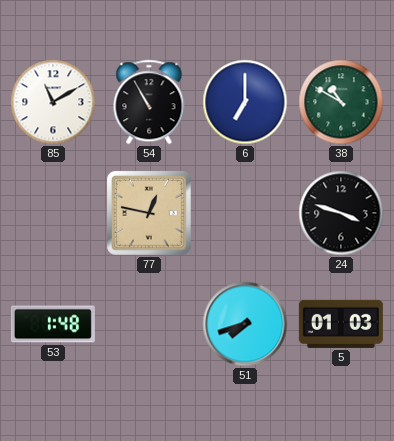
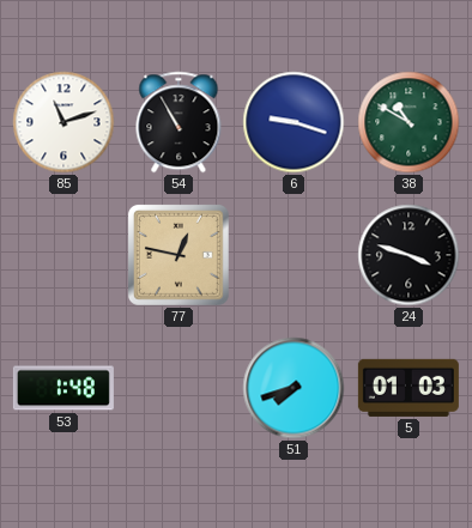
85: 11:10 -> 11:12 (63, 122)
6: 7:00 -> 9:18 (294, 122)
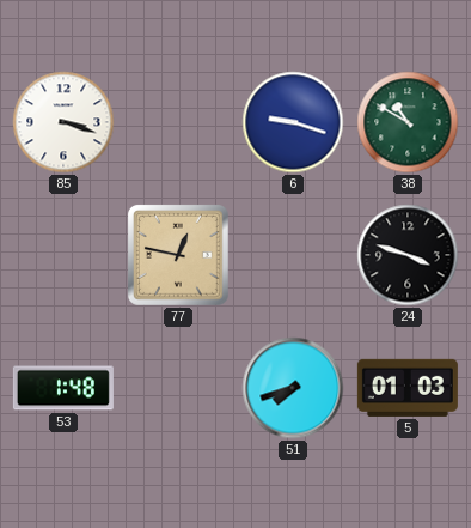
85: 11:12 -> 3:18 (63, 122)
54: 10:55 -> none (178, 122)
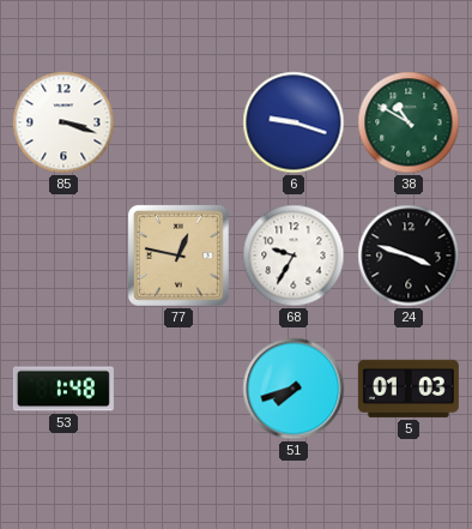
68: none -> 9:35 (294, 256)
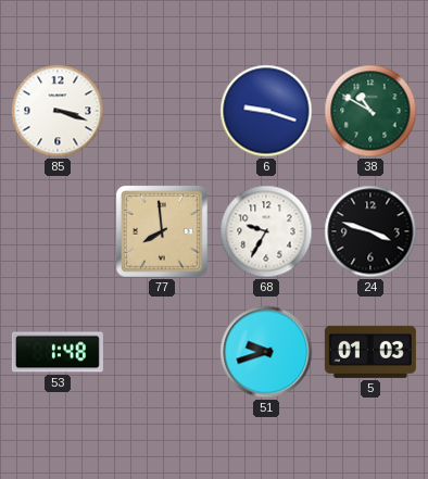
77: 12:47 -> 7:59 (162, 231)
51: 7:42 -> 9:42 (266, 352)
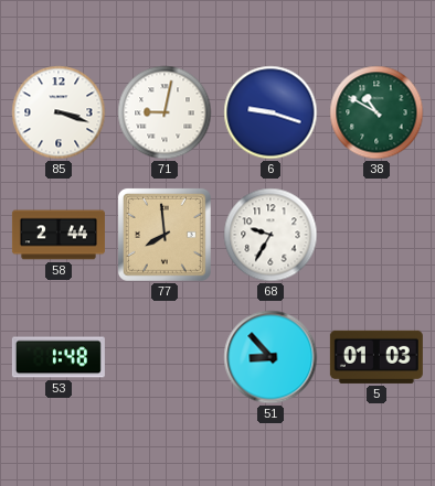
71: none -> 9:02 (165, 112)
58: none -> 2:44 (59, 235)
24: 3:48 -> none (370, 231)
51: 9:42 -> 8:53 (270, 357)
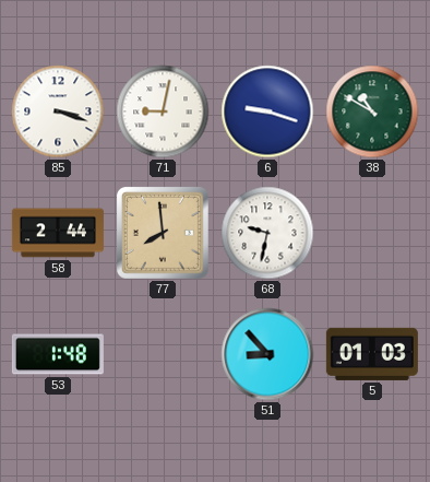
68: 9:35 -> 9:32 (267, 233)
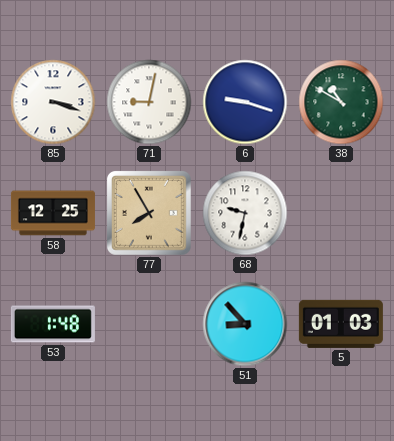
58: 2:44 -> 12:25 (53, 213)
77: 7:59 -> 7:55 (149, 213)
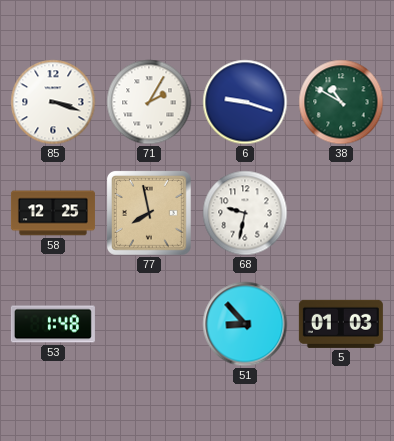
71: 9:02 -> 2:05 (149, 102)
77: 7:55 -> 7:58 (149, 213)
